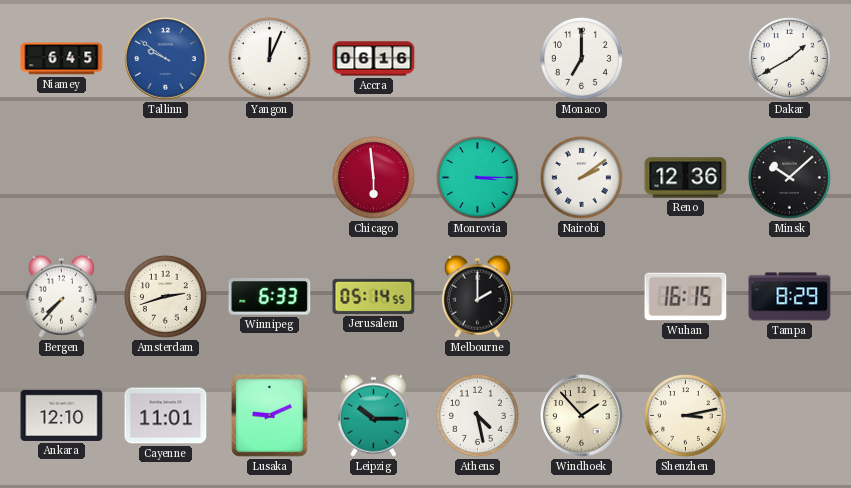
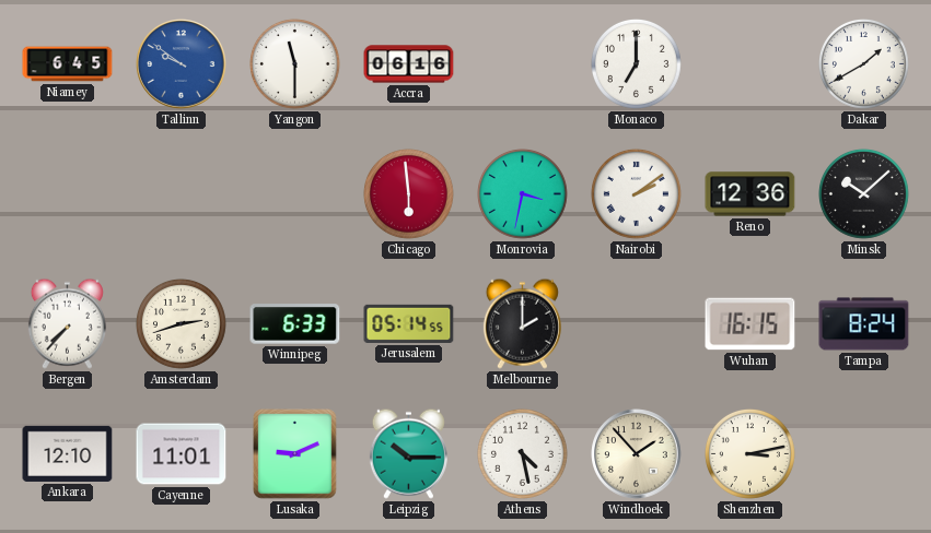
Yangon: 12:04 -> 11:30 (295, 64)
Monrovia: 3:15 -> 3:32 (523, 194)
Tampa: 8:29 -> 8:24 (864, 324)
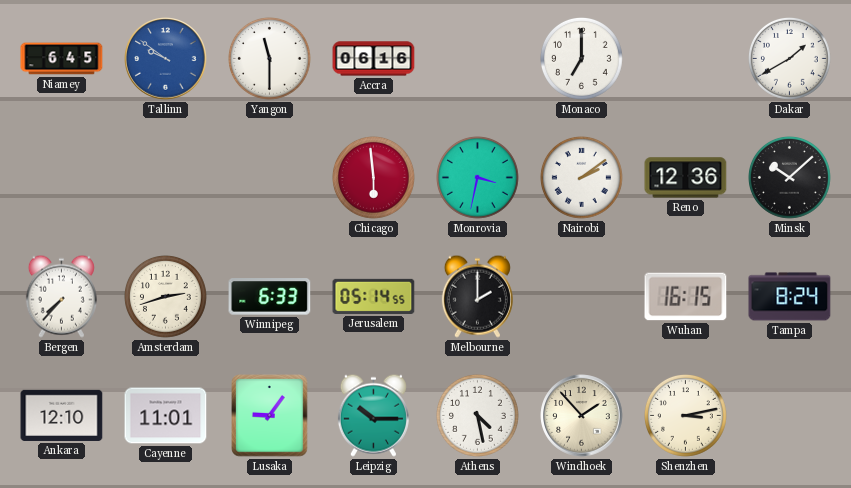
Lusaka: 9:11 -> 9:06 (270, 416)
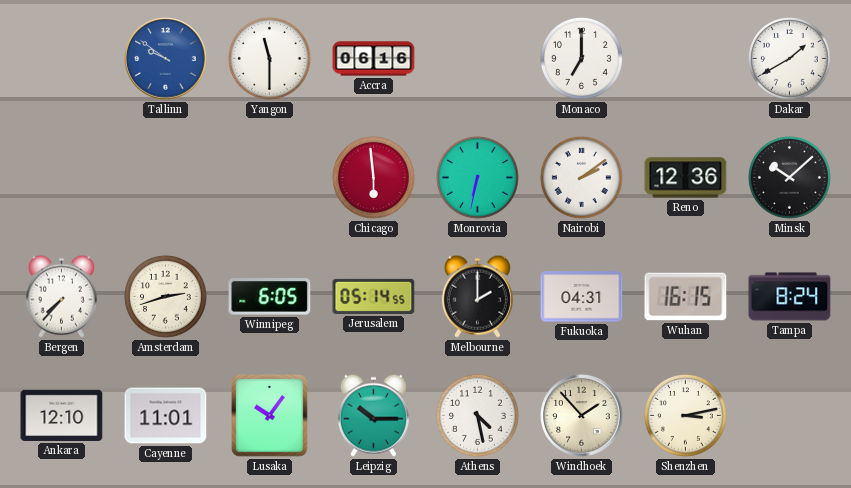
Niamey: 6:45 -> none (62, 59)
Monrovia: 3:32 -> 6:32 (478, 178)
Winnipeg: 6:33 -> 6:05 (270, 297)
Fukuoka: none -> 04:31 (582, 297)
Lusaka: 9:06 -> 10:06 (270, 416)
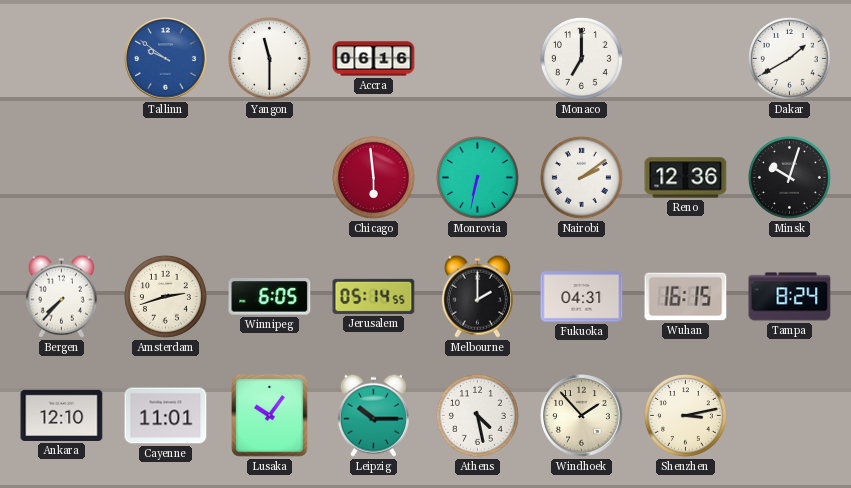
Minsk: 10:08 -> 10:03 (790, 178)
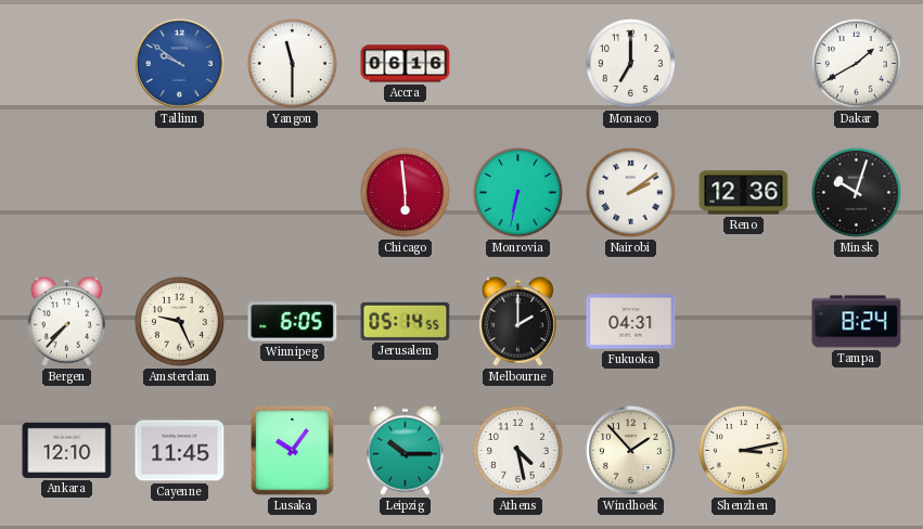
Amsterdam: 2:42 -> 9:26 (180, 322)
Wuhan: 16:15 -> none (686, 297)
Cayenne: 11:01 -> 11:45 (180, 451)
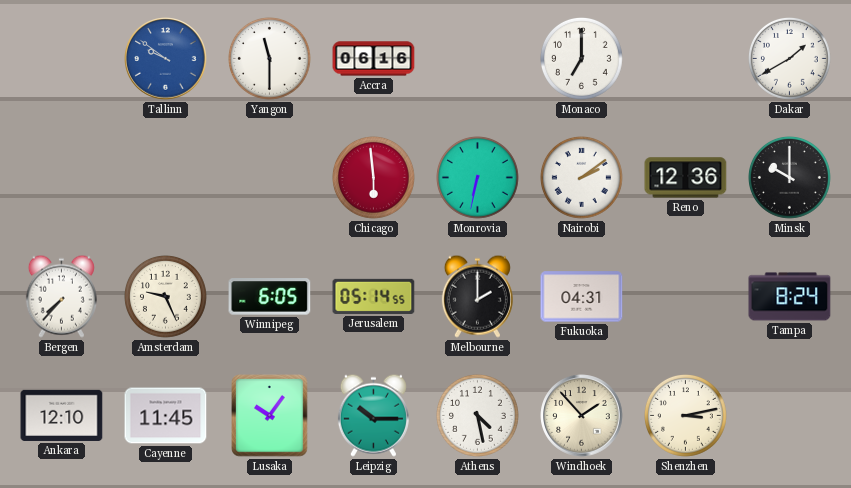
Minsk: 10:03 -> 10:00 (790, 178)
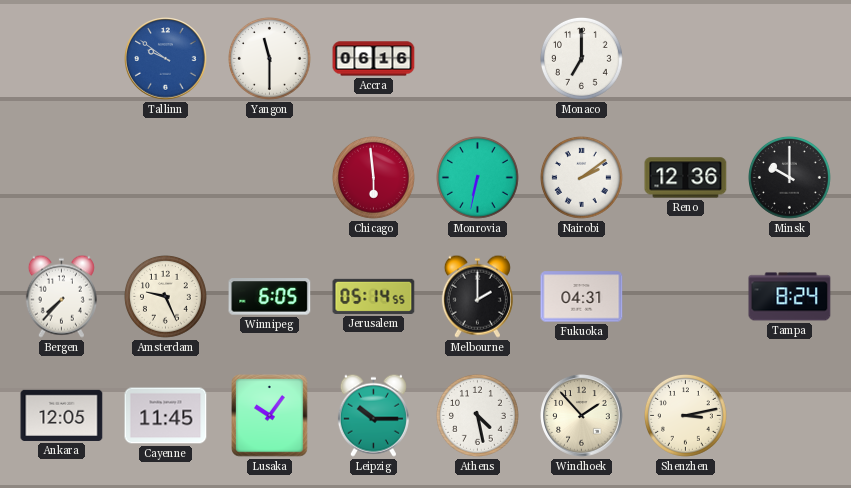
Dakar: 1:40 -> none (790, 59)
Ankara: 12:10 -> 12:05 (62, 415)
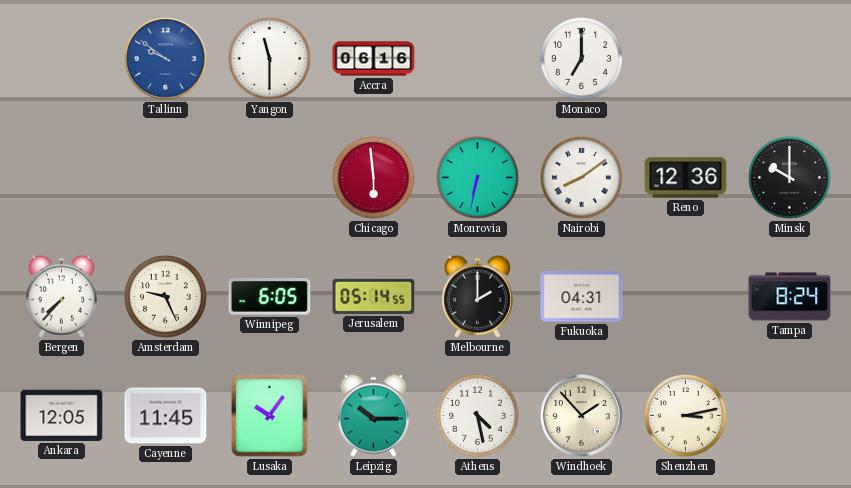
Nairobi: 2:09 -> 8:09 (582, 178)
